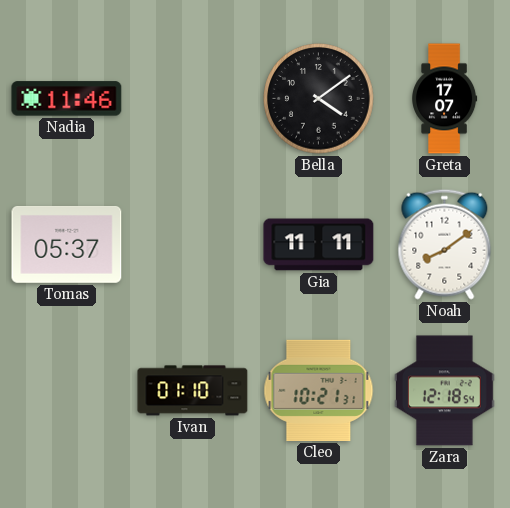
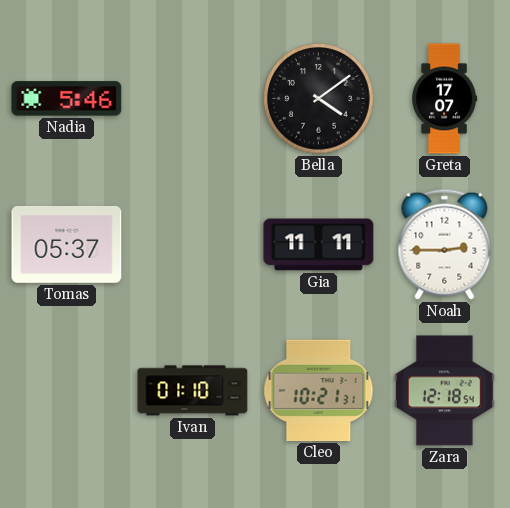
Nadia: 11:46 -> 5:46 (67, 99)
Noah: 8:09 -> 2:45 (445, 244)
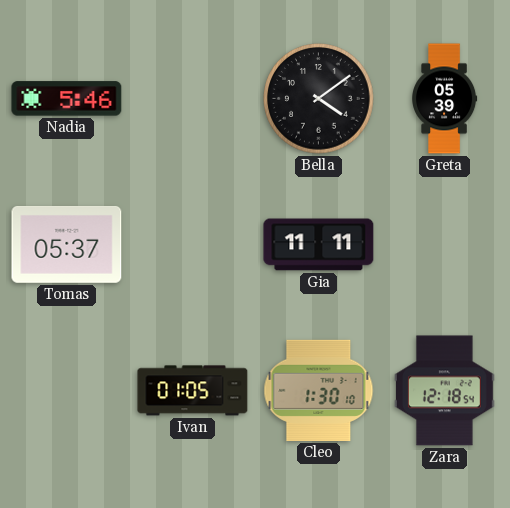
Greta: 17:07 -> 05:39 (445, 99)
Noah: 2:45 -> none (445, 244)
Ivan: 01:10 -> 01:05 (193, 391)
Cleo: 10:21 -> 1:30 (319, 390)
